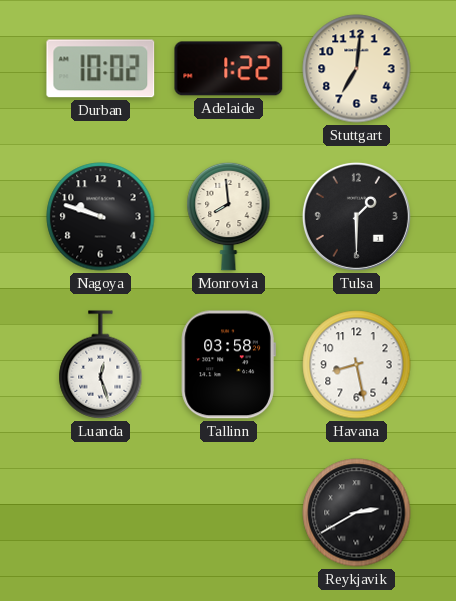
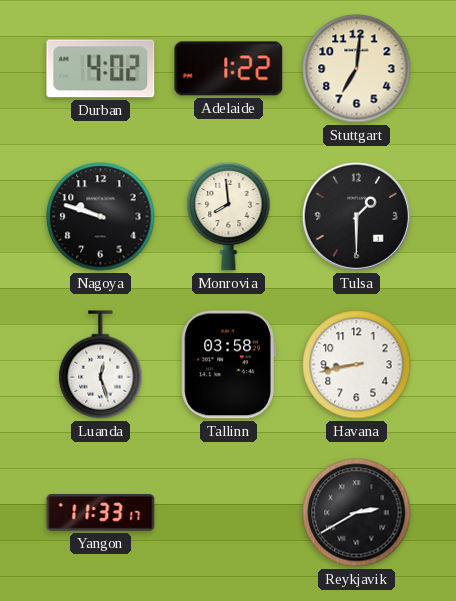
Durban: 10:02 -> 4:02 (101, 69)
Havana: 8:28 -> 8:43 (357, 365)
Yangon: none -> 11:33 (101, 513)
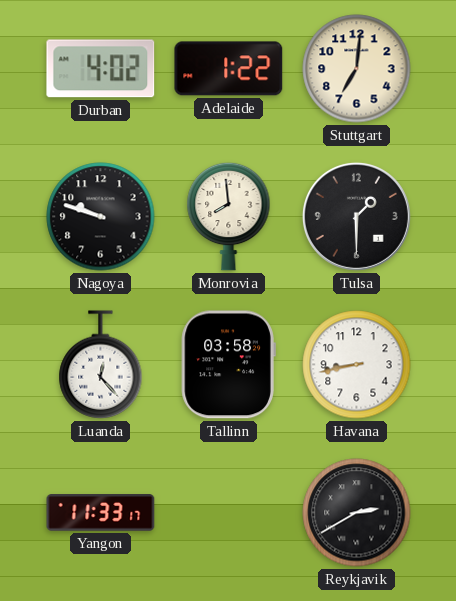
Luanda: 12:27 -> 12:23 (101, 365)
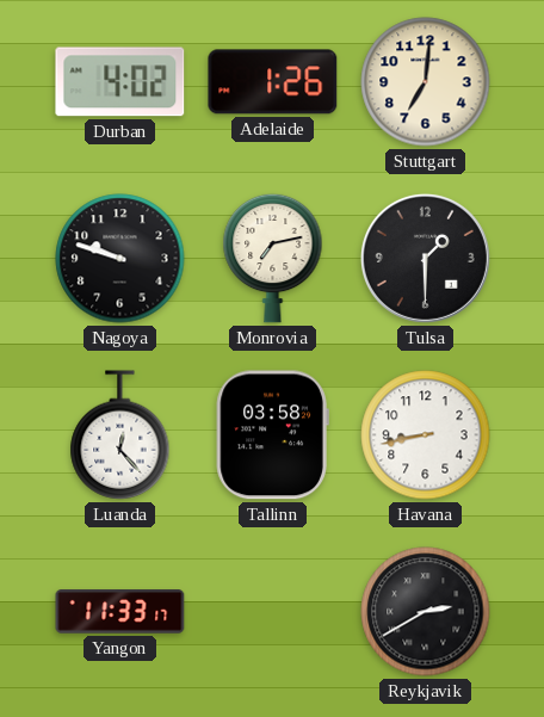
Adelaide: 1:22 -> 1:26 (273, 82)
Monrovia: 7:59 -> 7:13 (273, 258)
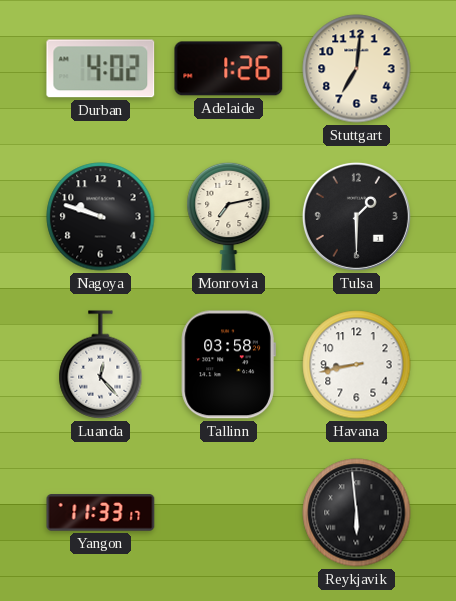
Reykjavik: 2:40 -> 5:59 (357, 513)
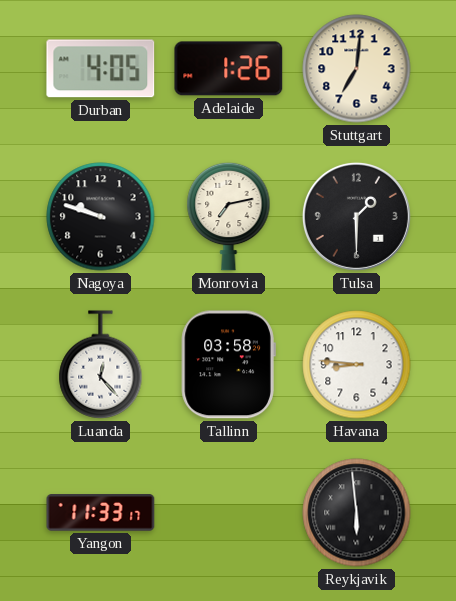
Durban: 4:02 -> 4:05 (101, 69)
Havana: 8:43 -> 8:46 (357, 365)
